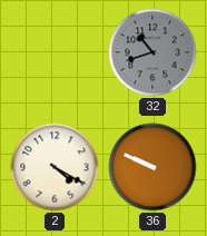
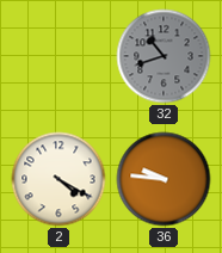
36: 9:49 -> 9:46 (164, 179)
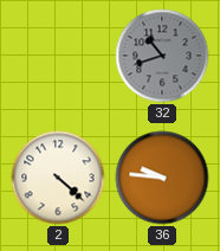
2: 4:20 -> 4:22 (58, 178)
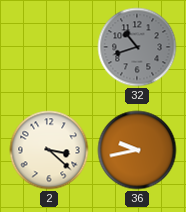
2: 4:22 -> 3:22 (49, 150)
36: 9:46 -> 9:43 (137, 150)
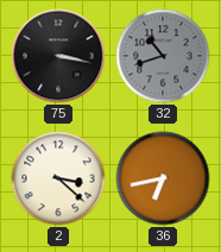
75: none -> 3:17 (58, 56)
36: 9:43 -> 6:43 (163, 178)
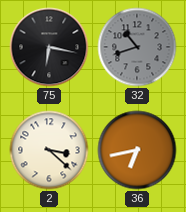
75: 3:17 -> 6:17 (49, 47)
